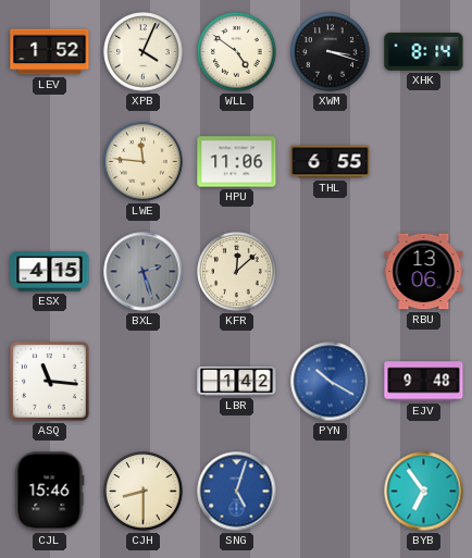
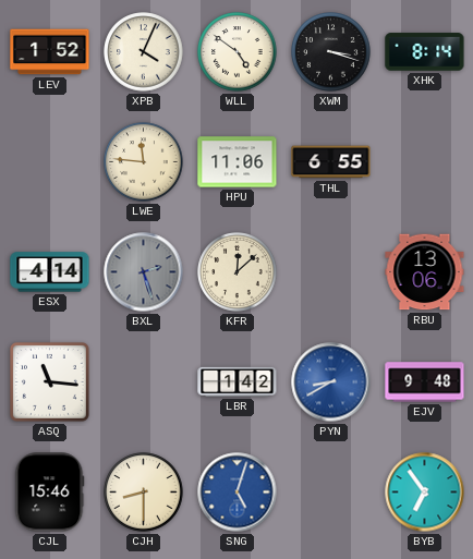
ESX: 4:15 -> 4:14 (50, 272)
PYN: 10:20 -> 8:40 (331, 382)
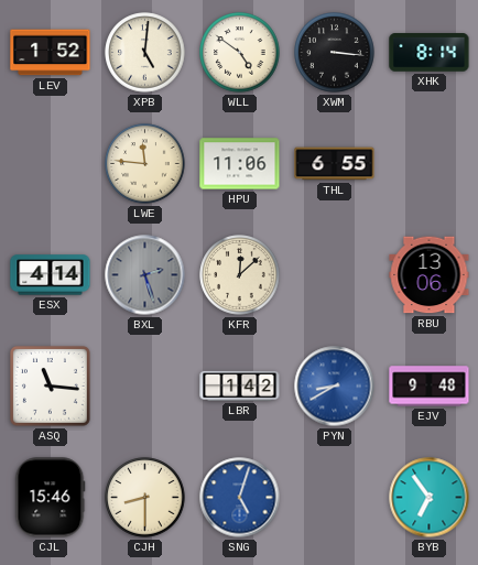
XPB: 4:04 -> 5:01 (145, 53)
XWM: 3:18 -> 3:16 (335, 53)
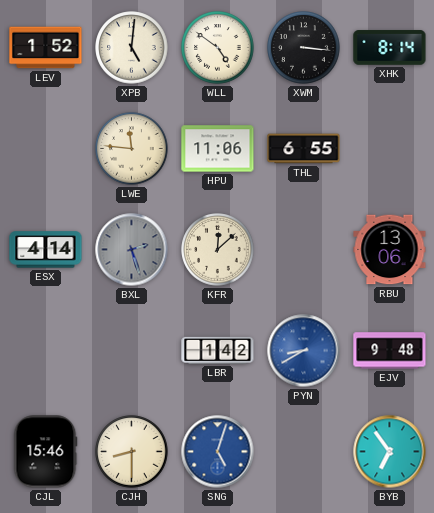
ASQ: 11:16 -> none (50, 385)
